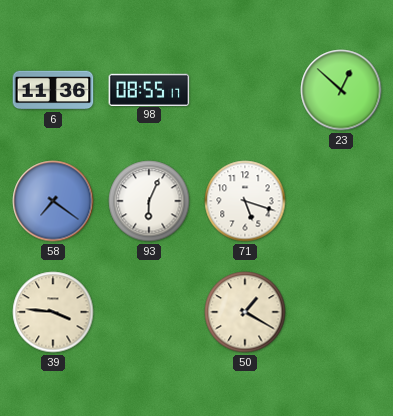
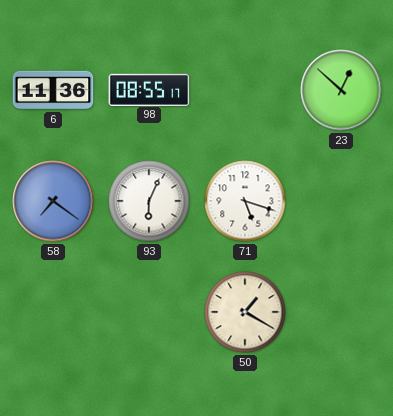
39: 3:46 -> none (53, 312)
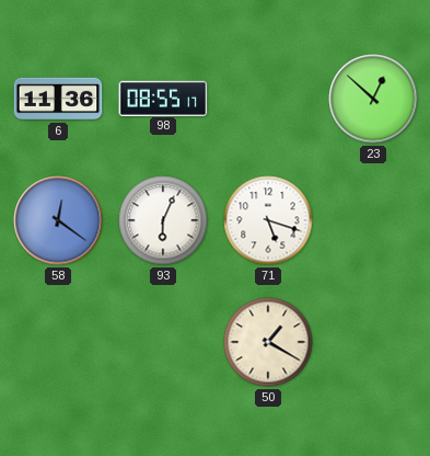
58: 7:21 -> 12:21 (58, 220)
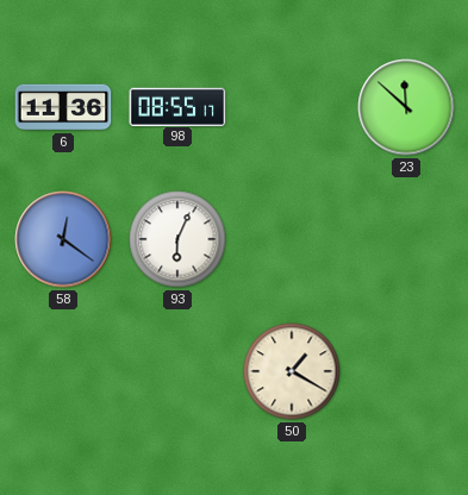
23: 12:52 -> 11:52 (406, 107)
71: 5:18 -> none (268, 220)
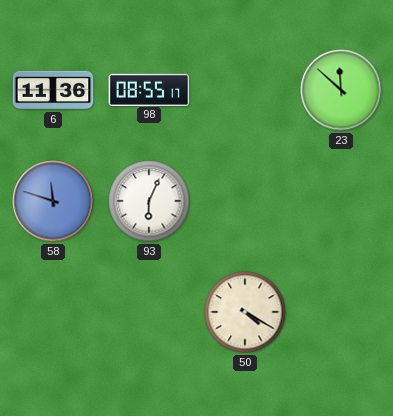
58: 12:21 -> 11:48 (53, 201)
50: 1:20 -> 4:20 (245, 312)
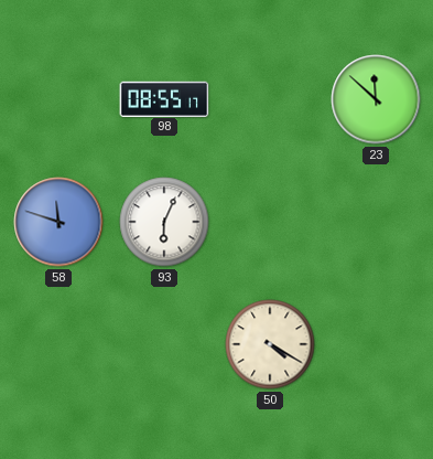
6: 11:36 -> none (53, 90)
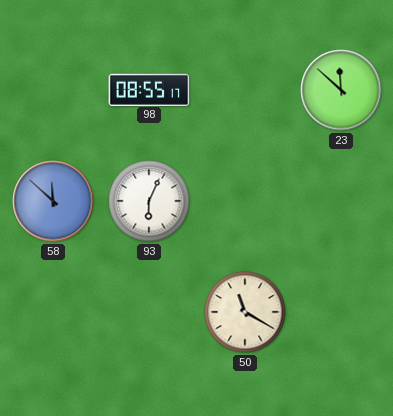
58: 11:48 -> 11:52 (53, 201)
50: 4:20 -> 11:20 (245, 312)
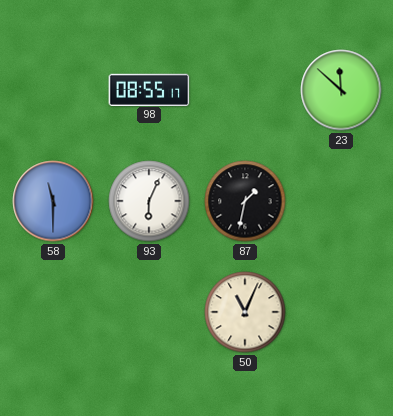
58: 11:52 -> 11:30 (53, 201)
87: none -> 1:32 (245, 201)
50: 11:20 -> 11:04 (245, 312)
